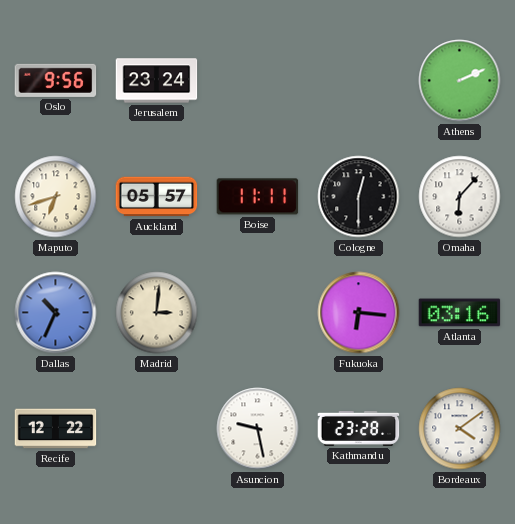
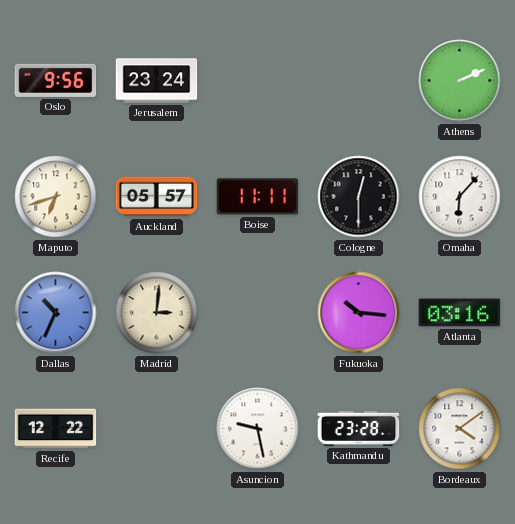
Fukuoka: 6:16 -> 10:16 (359, 313)
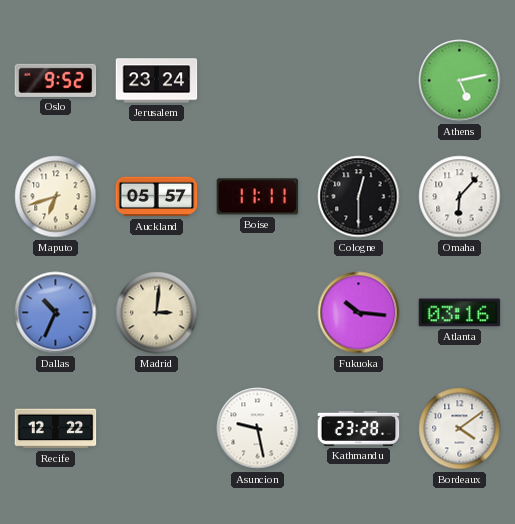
Oslo: 9:56 -> 9:52 (56, 80)
Athens: 2:11 -> 5:13 (460, 81)
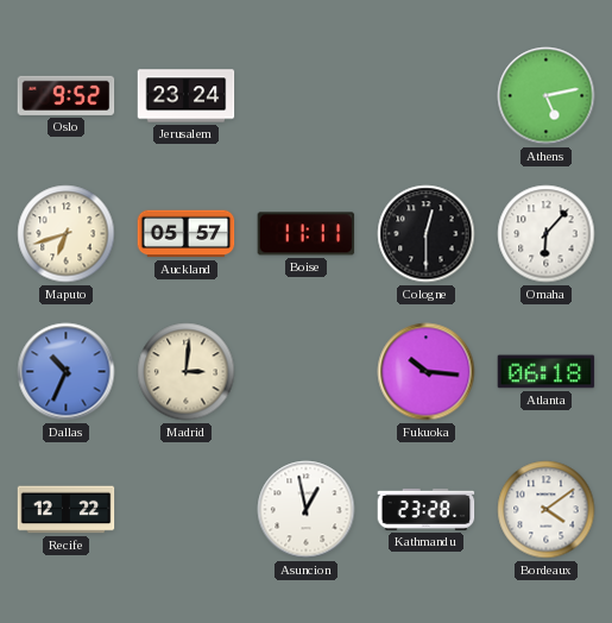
Atlanta: 03:16 -> 06:18 (547, 372)
Asuncion: 9:28 -> 12:58 (307, 510)
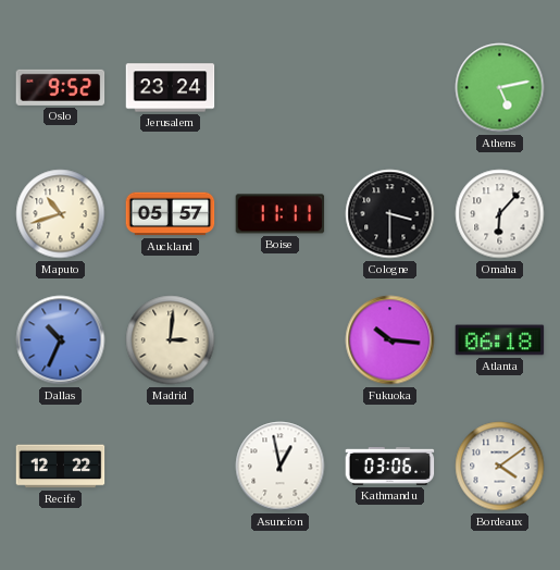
Maputo: 6:42 -> 10:42 (61, 214)
Cologne: 12:30 -> 3:30 (390, 214)
Kathmandu: 23:28 -> 03:06 (390, 466)
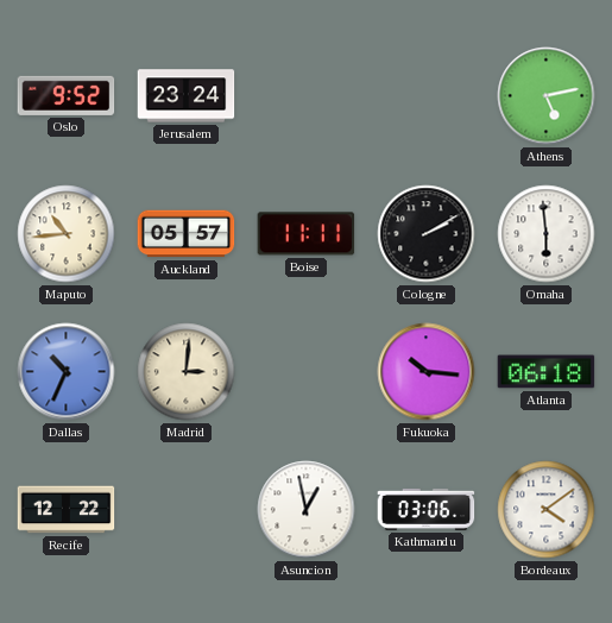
Maputo: 10:42 -> 10:44 (67, 234)
Cologne: 3:30 -> 2:10 (427, 234)
Omaha: 6:07 -> 5:59 (547, 234)
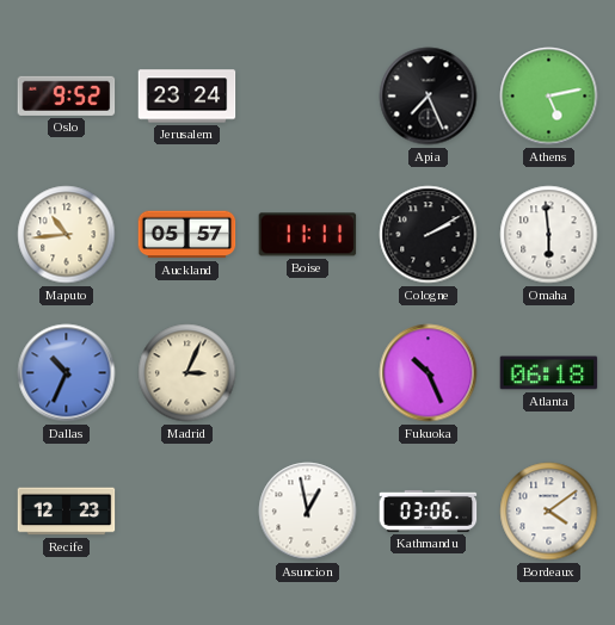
Apia: none -> 7:26 (429, 97)
Madrid: 3:01 -> 3:04 (187, 373)
Fukuoka: 10:16 -> 10:26 (429, 373)
Recife: 12:22 -> 12:23 (67, 512)
